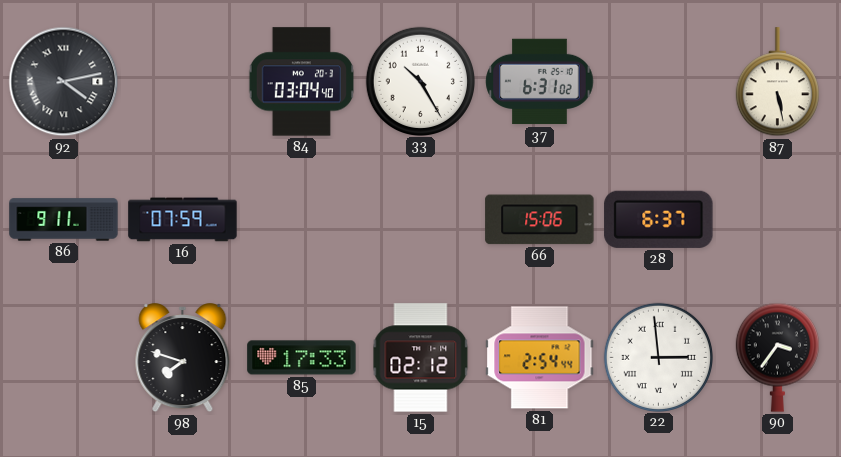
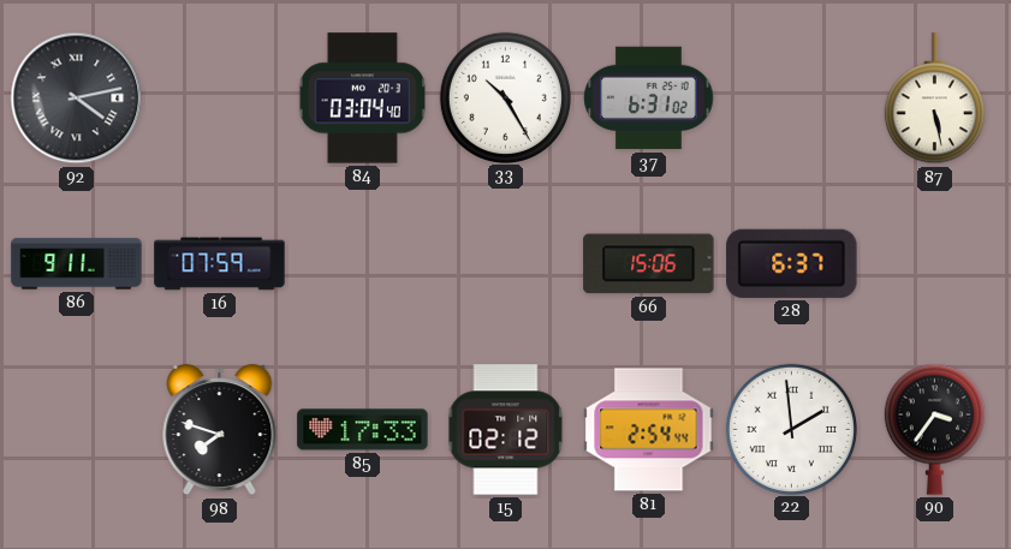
22: 2:59 -> 1:59 (791, 429)
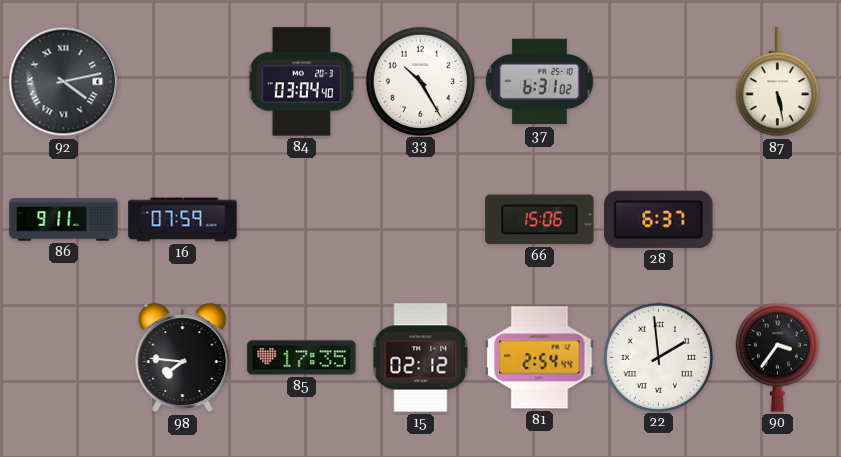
98: 7:48 -> 7:46 (183, 358)
85: 17:33 -> 17:35 (302, 358)
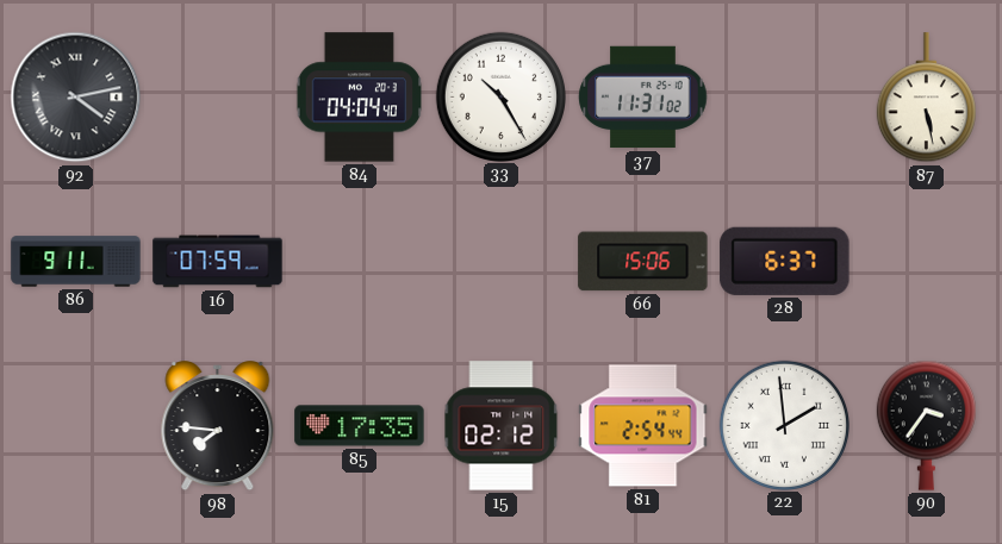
84: 03:04 -> 04:04 (359, 98)
37: 6:31 -> 11:31 (643, 98)
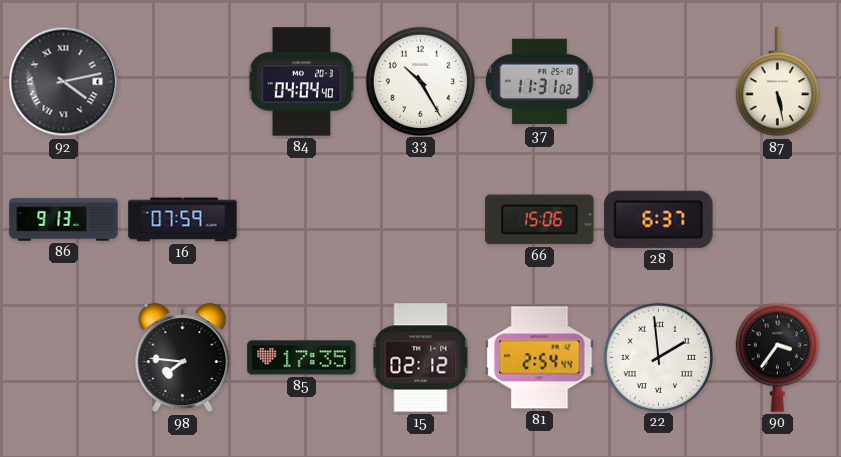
86: 9:11 -> 9:13 (64, 220)
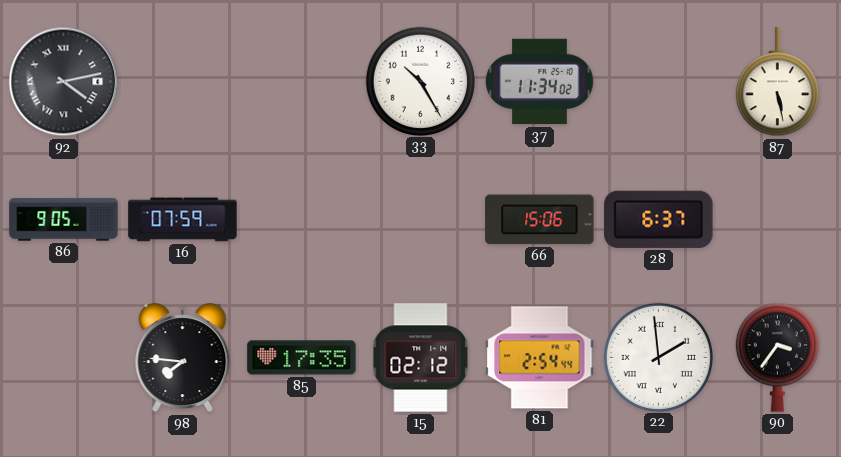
84: 04:04 -> none (301, 82)
37: 11:31 -> 11:34 (540, 82)
86: 9:13 -> 9:05 (64, 220)
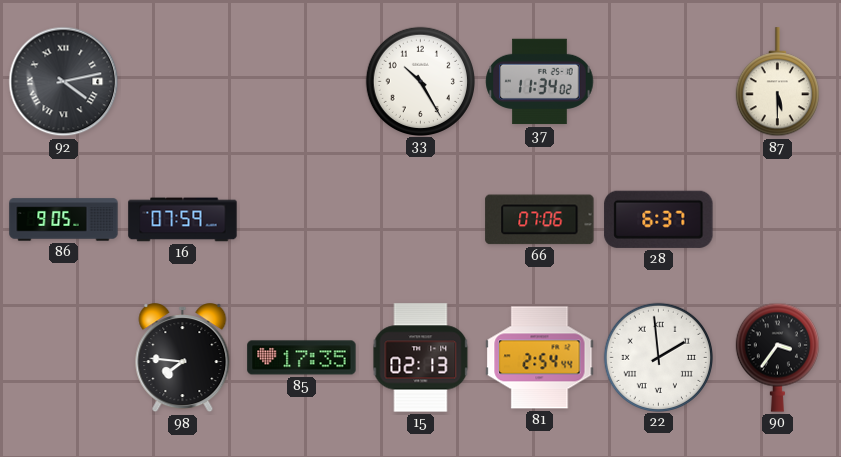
87: 5:28 -> 5:30 (777, 82)
66: 15:06 -> 07:06 (540, 220)
15: 02:12 -> 02:13 (421, 358)
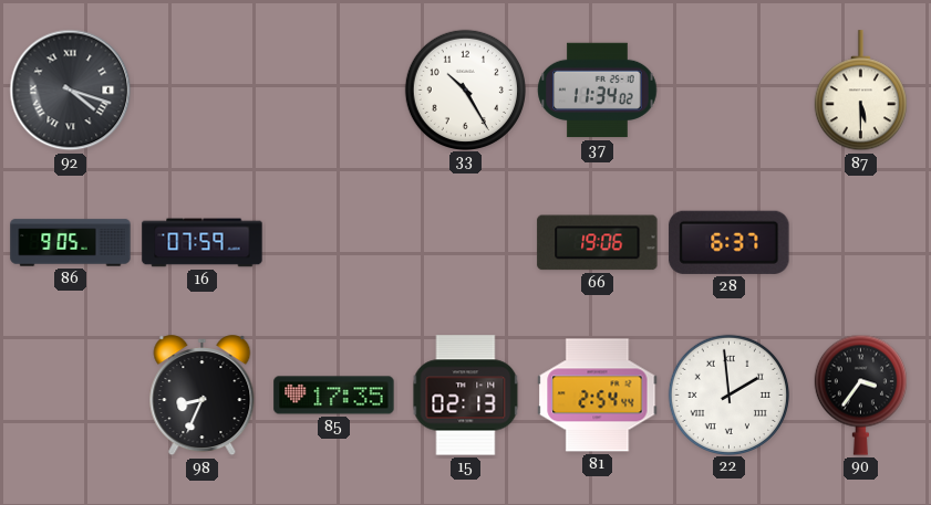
92: 4:13 -> 4:18 (71, 91)
66: 07:06 -> 19:06 (598, 243)
98: 7:46 -> 8:34 (203, 396)
